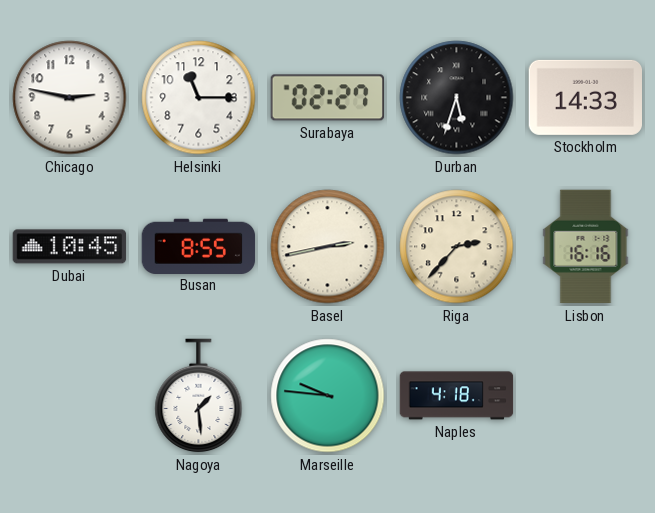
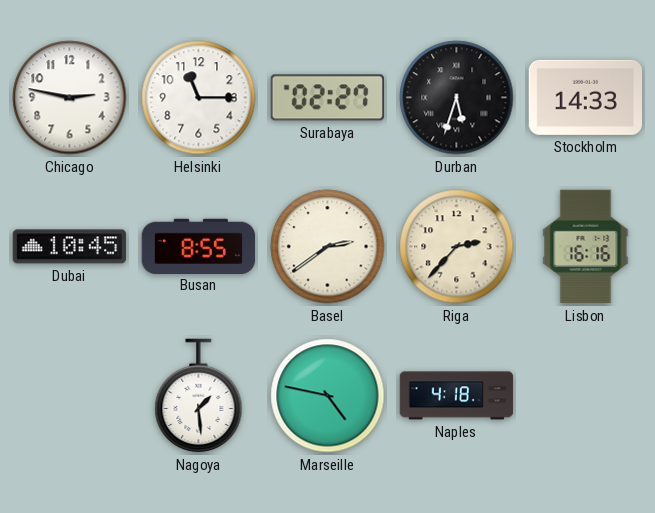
Basel: 2:43 -> 2:39 (328, 247)
Marseille: 9:46 -> 4:47 (328, 396)
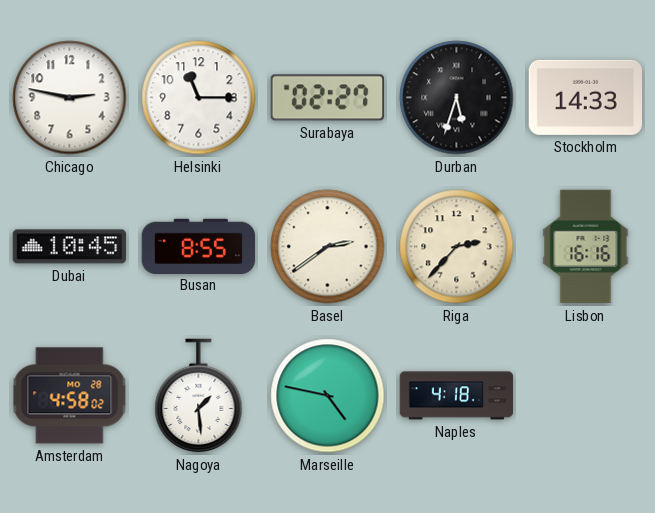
Amsterdam: none -> 4:58 (70, 396)
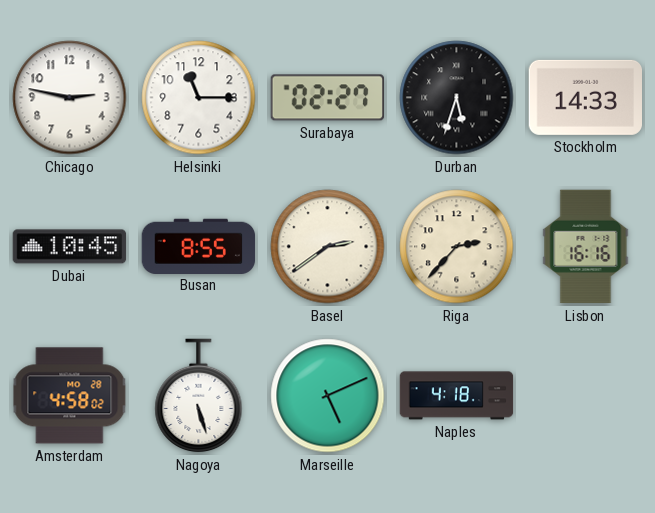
Nagoya: 1:29 -> 5:27 (199, 396)
Marseille: 4:47 -> 5:11 (328, 396)
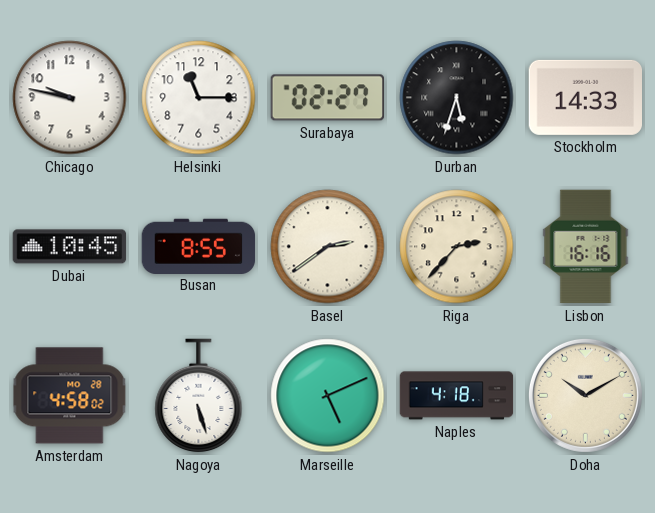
Chicago: 2:47 -> 9:47 (70, 98)
Doha: none -> 10:10 (585, 395)
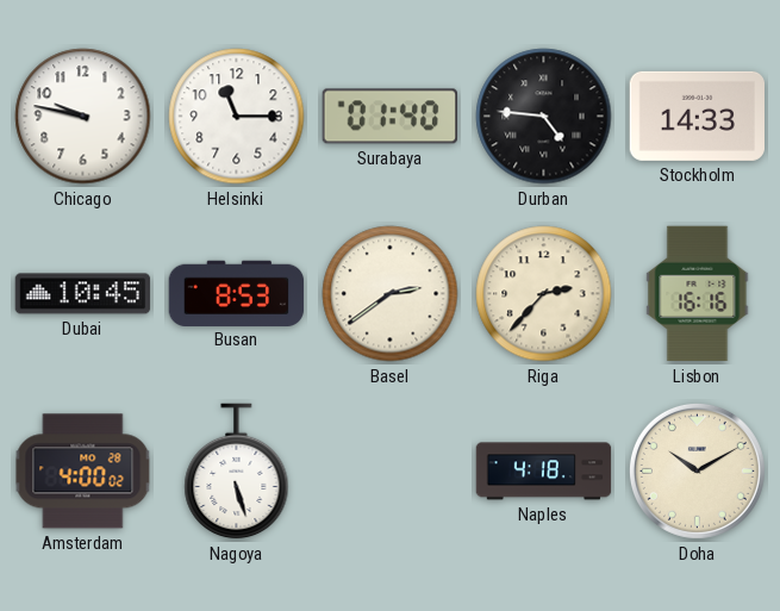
Surabaya: 02:27 -> 01:40 (389, 117)
Durban: 5:33 -> 4:46 (544, 117)
Busan: 8:55 -> 8:53 (237, 293)
Amsterdam: 4:58 -> 4:00 (83, 472)
Marseille: 5:11 -> none (328, 396)
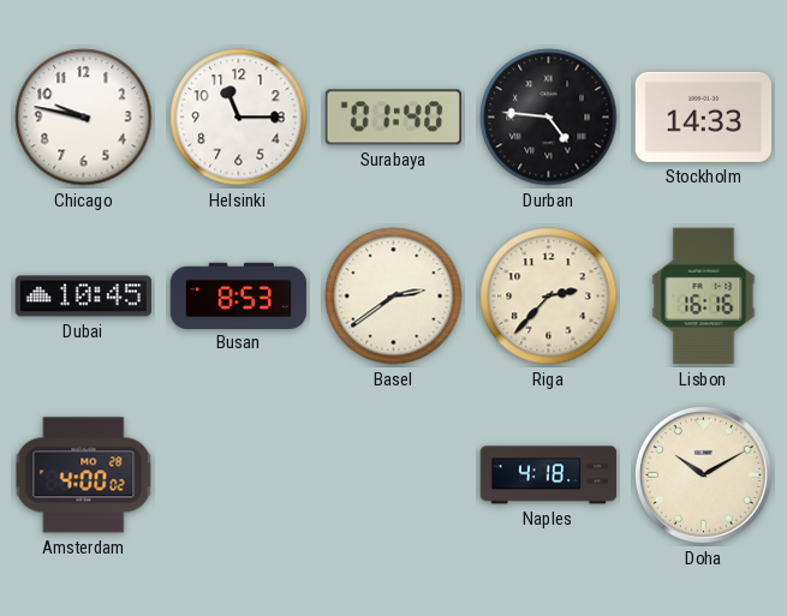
Nagoya: 5:27 -> none (237, 472)
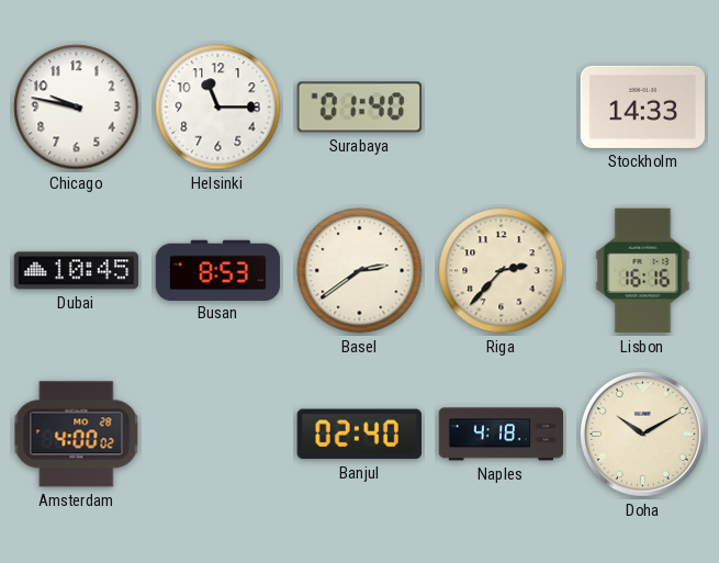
Durban: 4:46 -> none (549, 118)
Banjul: none -> 02:40 (359, 435)
